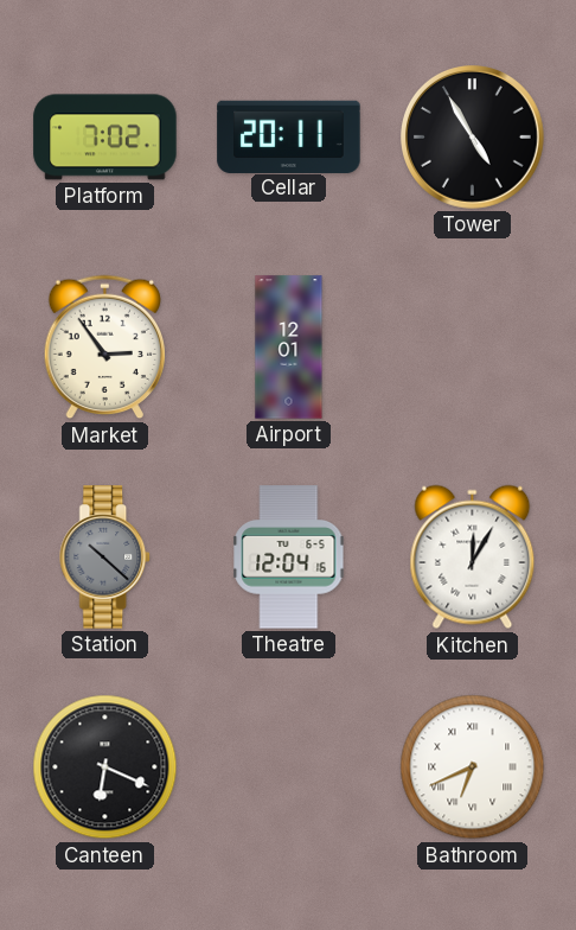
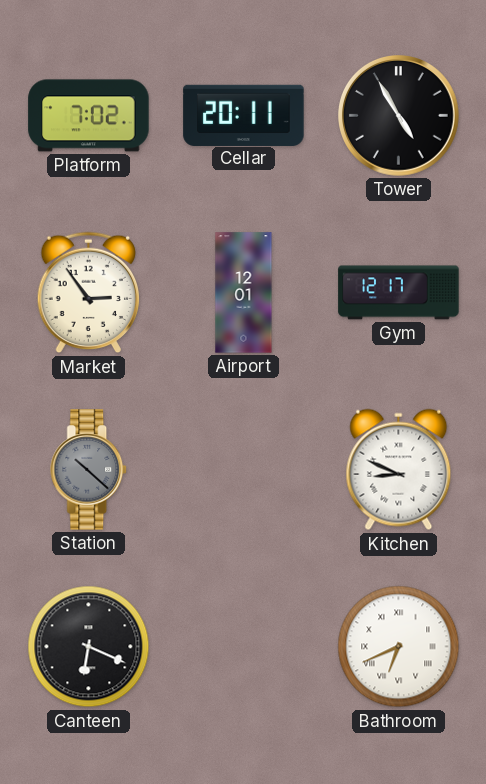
Gym: none -> 12:17 (399, 293)
Theatre: 12:04 -> none (289, 558)
Kitchen: 12:05 -> 8:49 (399, 470)
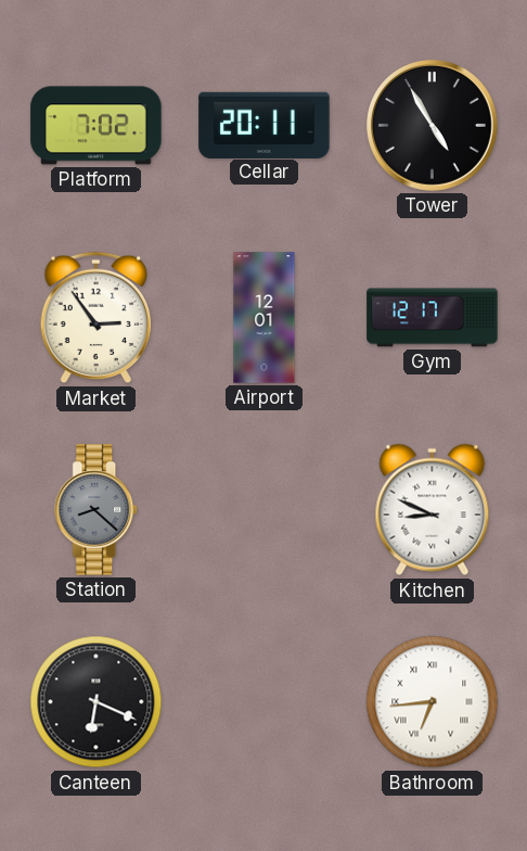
Station: 10:22 -> 8:22 (97, 510)
Bathroom: 6:41 -> 6:44 (433, 702)
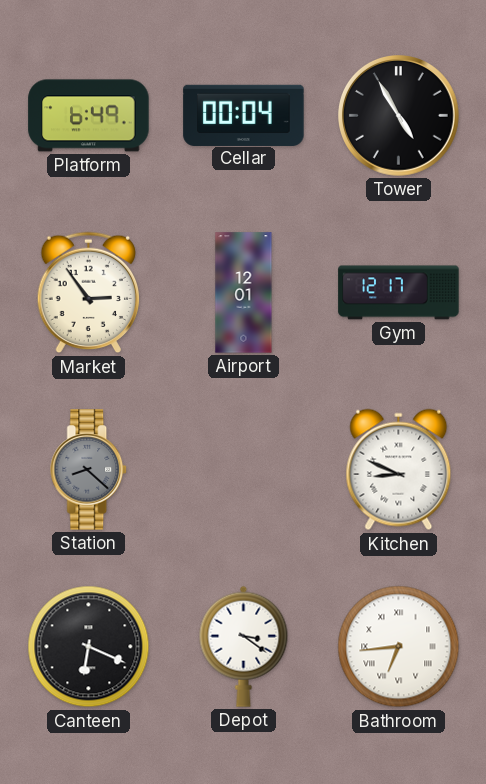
Platform: 7:02 -> 6:49 (89, 116)
Cellar: 20:11 -> 00:04 (244, 115)
Depot: none -> 3:21 (244, 646)
